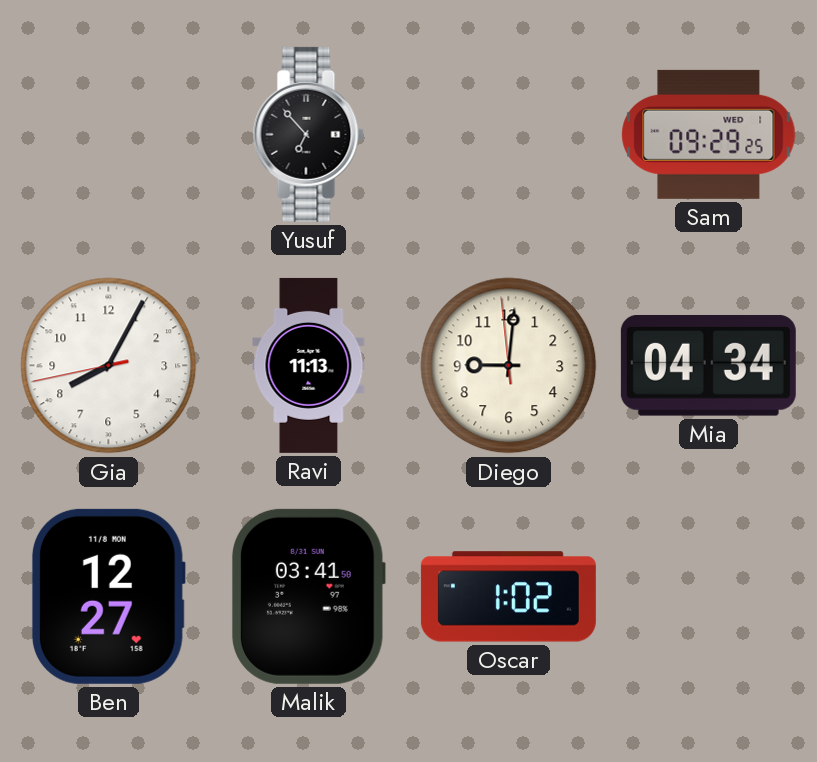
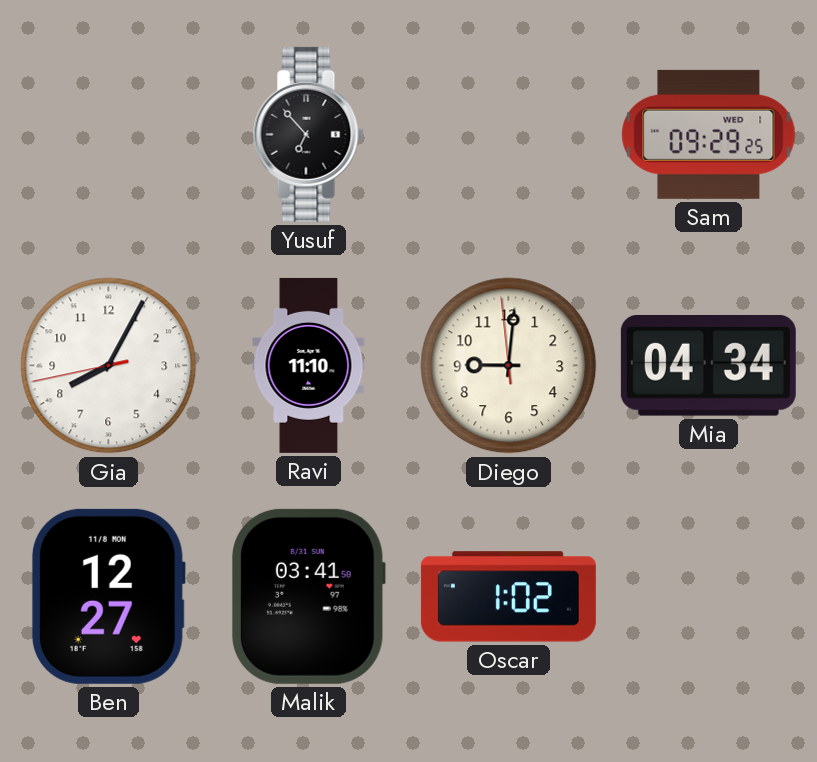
Ravi: 11:13 -> 11:10 (309, 365)
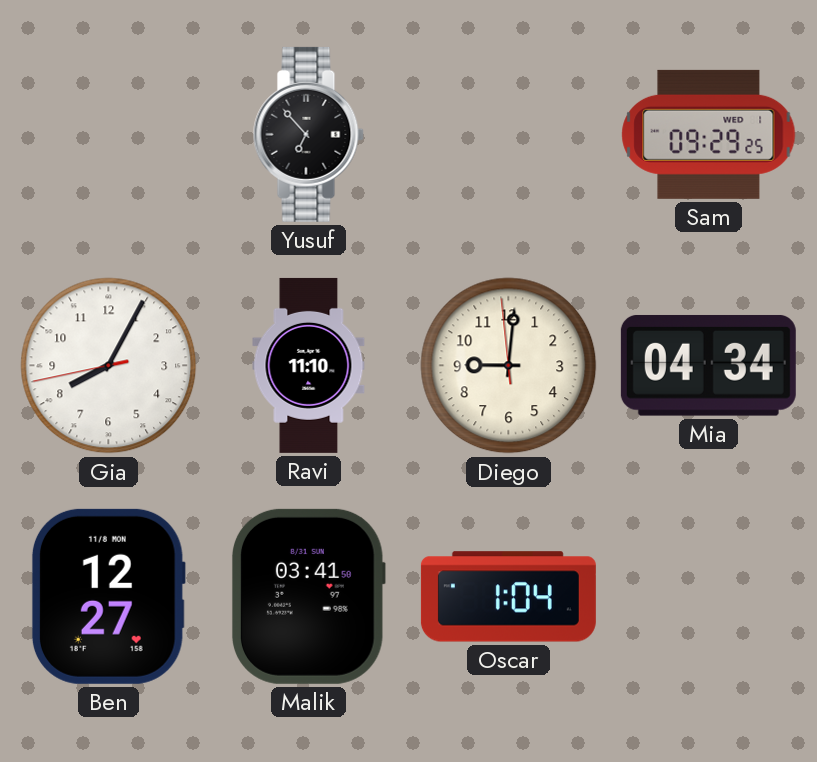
Oscar: 1:02 -> 1:04 (508, 597)
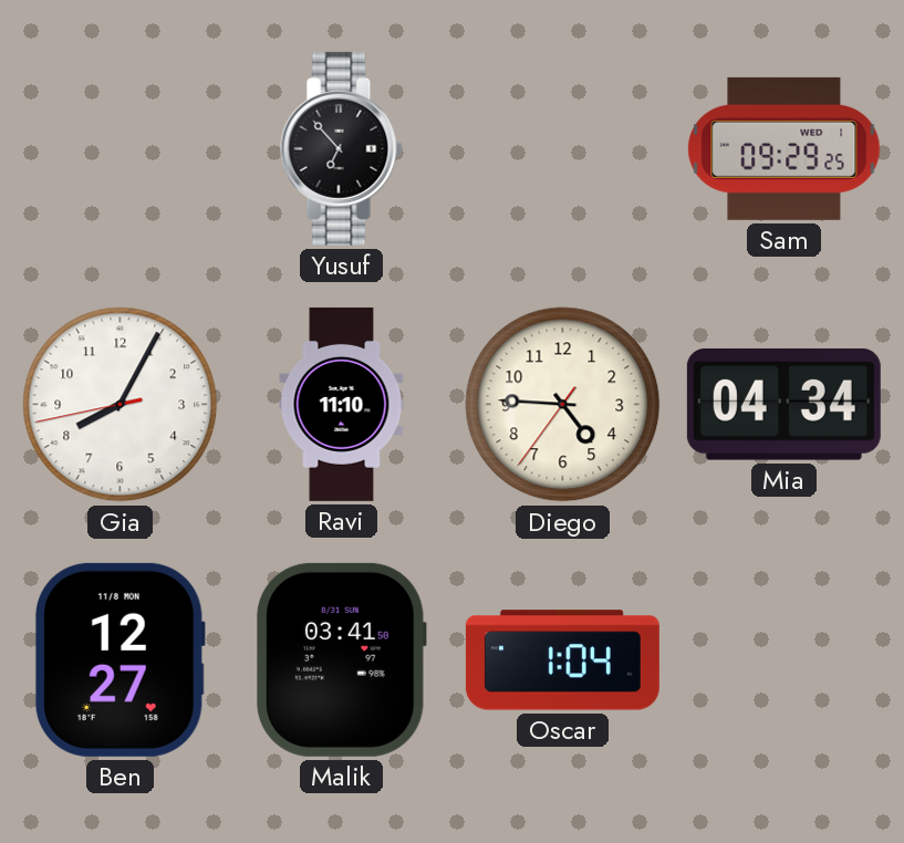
Diego: 9:00 -> 4:45 (563, 405)
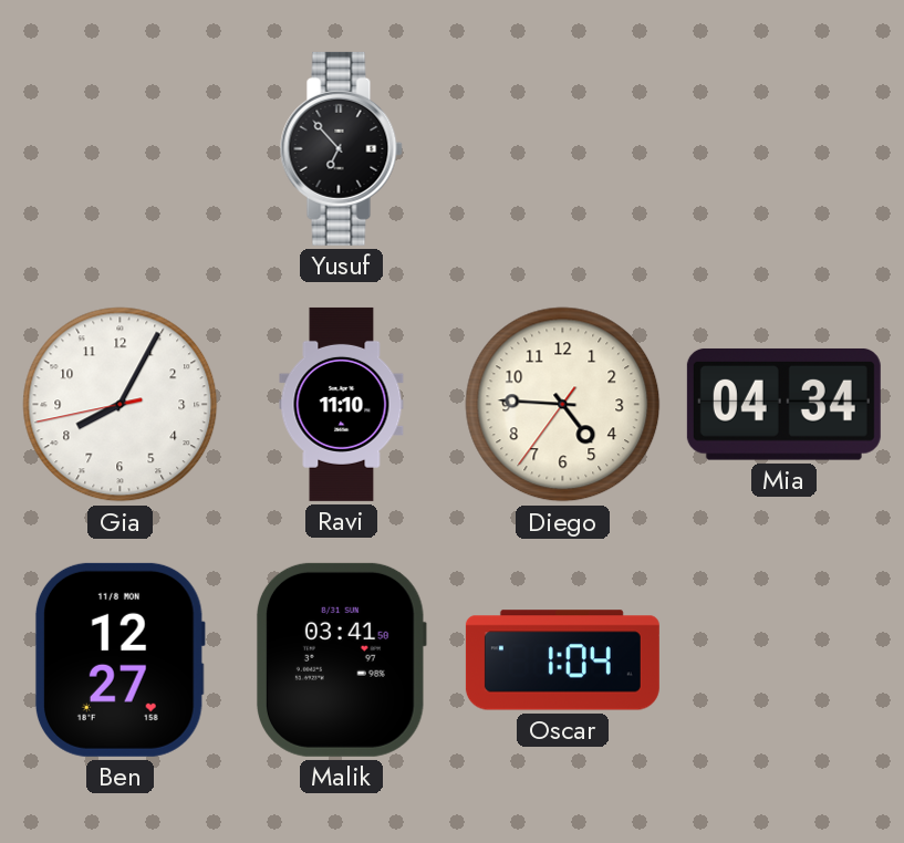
Sam: 09:29 -> none (784, 148)
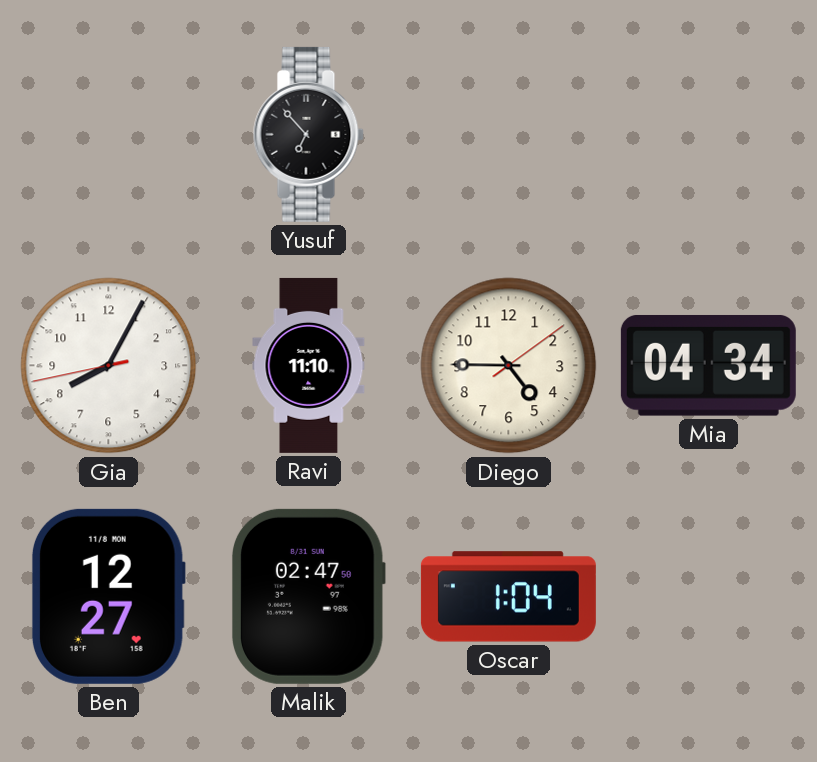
Diego: 4:45:36 -> 4:45:09 (509, 366)
Malik: 03:41 -> 02:47 (308, 596)
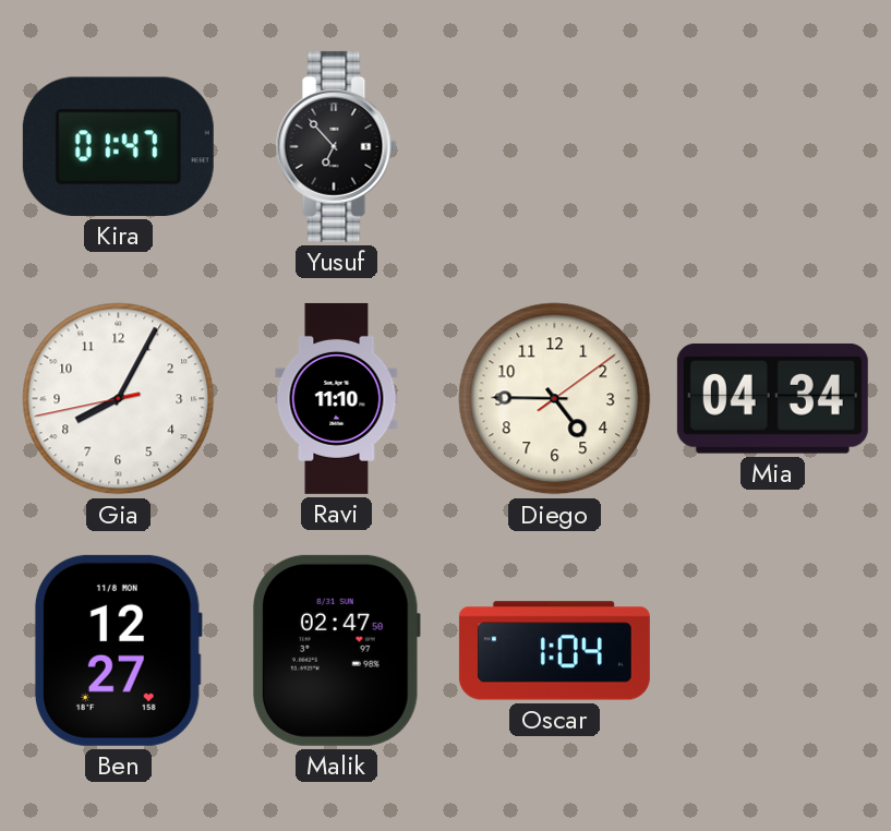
Kira: none -> 01:47 (118, 146)
